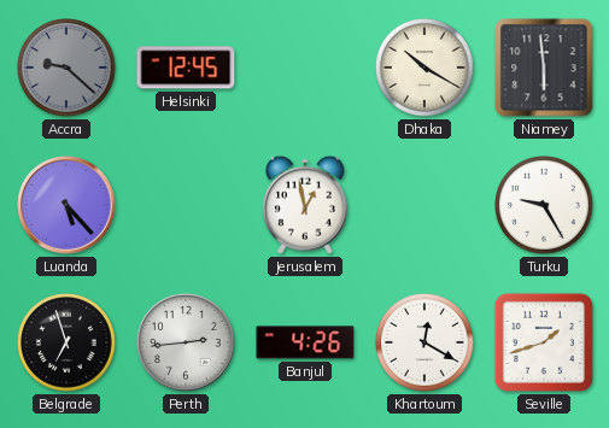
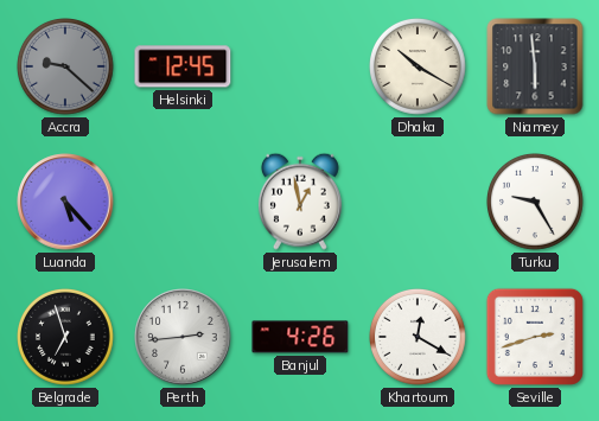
Seville: 1:42 -> 2:42 (535, 337)
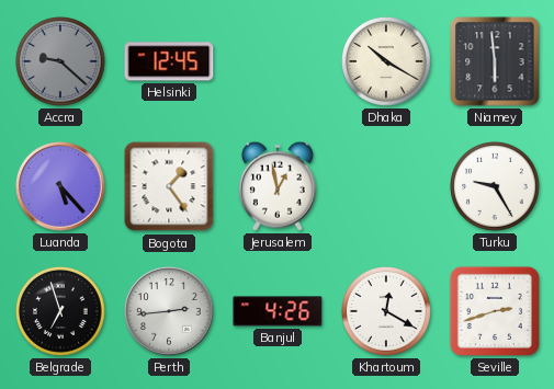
Bogota: none -> 1:24 (169, 186)
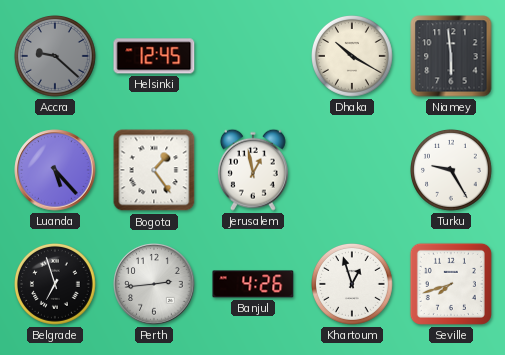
Khartoum: 12:20 -> 12:57 (353, 285)
Seville: 2:42 -> 7:42 (451, 284)
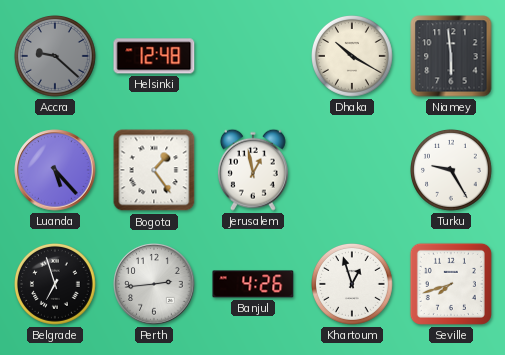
Helsinki: 12:45 -> 12:48 (154, 56)
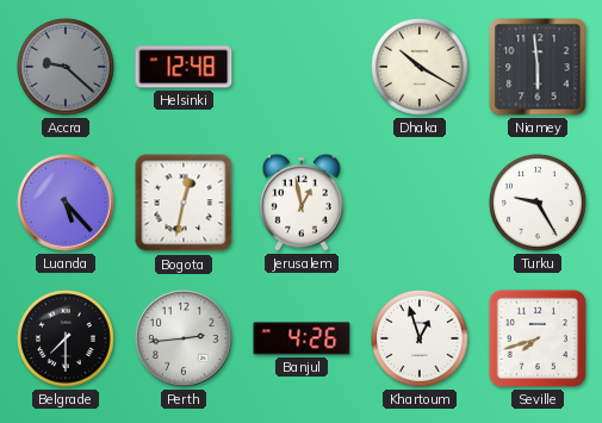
Bogota: 1:24 -> 12:32 (184, 203)
Belgrade: 6:57 -> 7:30 (67, 340)
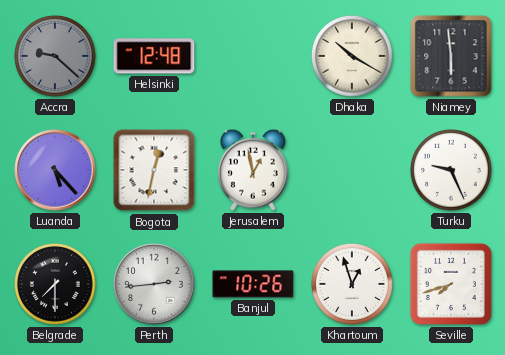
Turku: 9:25 -> 9:26 (452, 171)
Banjul: 4:26 -> 10:26 (253, 284)
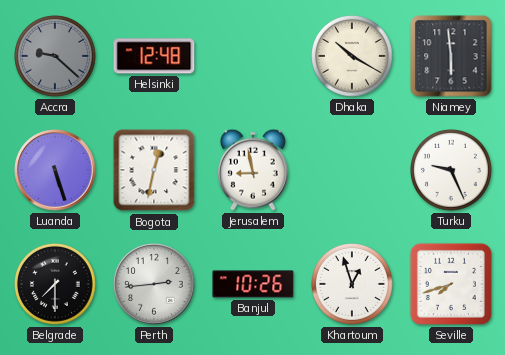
Luanda: 5:23 -> 5:27 (55, 170)
Jerusalem: 12:58 -> 8:58 (253, 170)
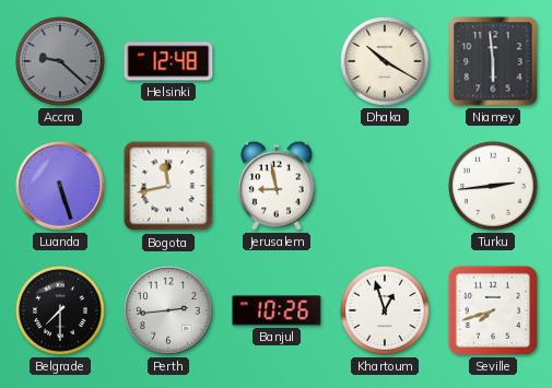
Bogota: 12:32 -> 11:43 (168, 186)
Turku: 9:26 -> 2:44 (494, 187)
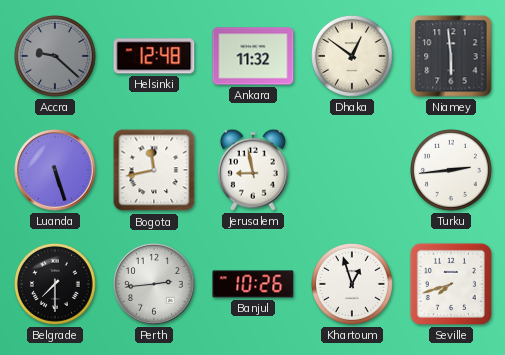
Ankara: none -> 11:32 (253, 56)
Dhaka: 10:20 -> 12:51 (353, 57)
